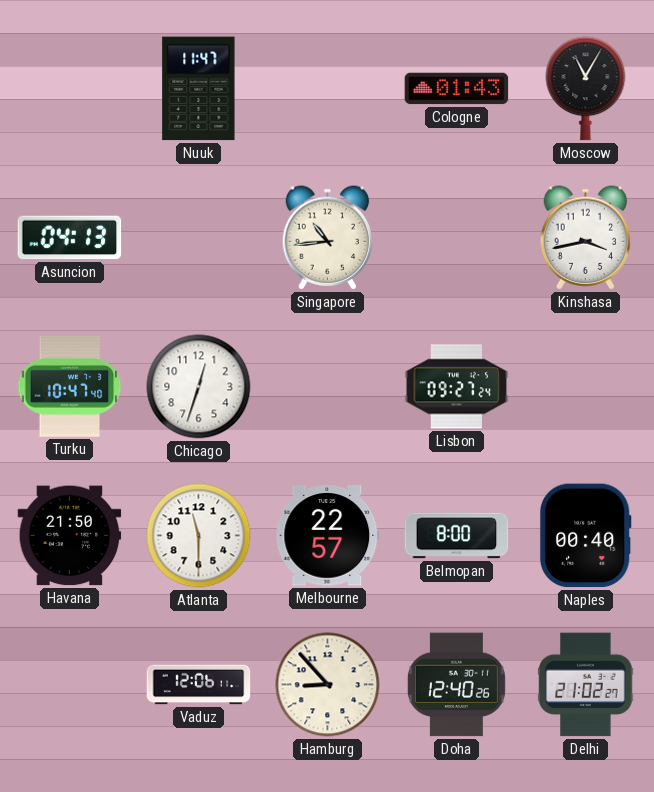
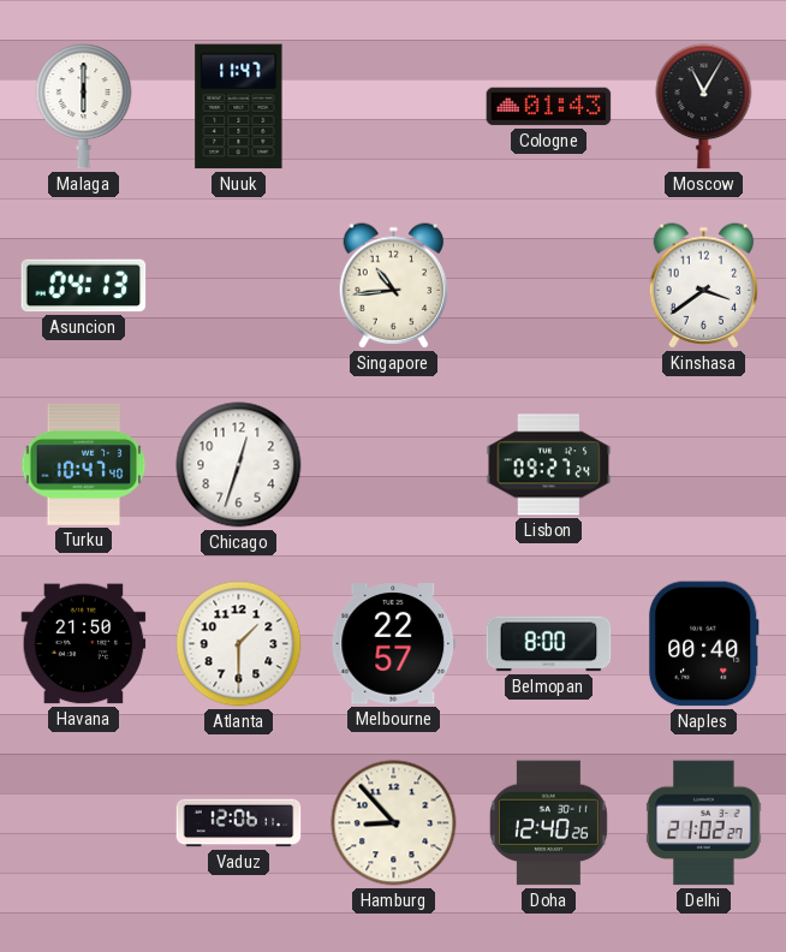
Malaga: none -> 6:00 (84, 107)
Kinshasa: 3:43 -> 3:39 (704, 286)
Atlanta: 11:30 -> 1:30 (239, 644)
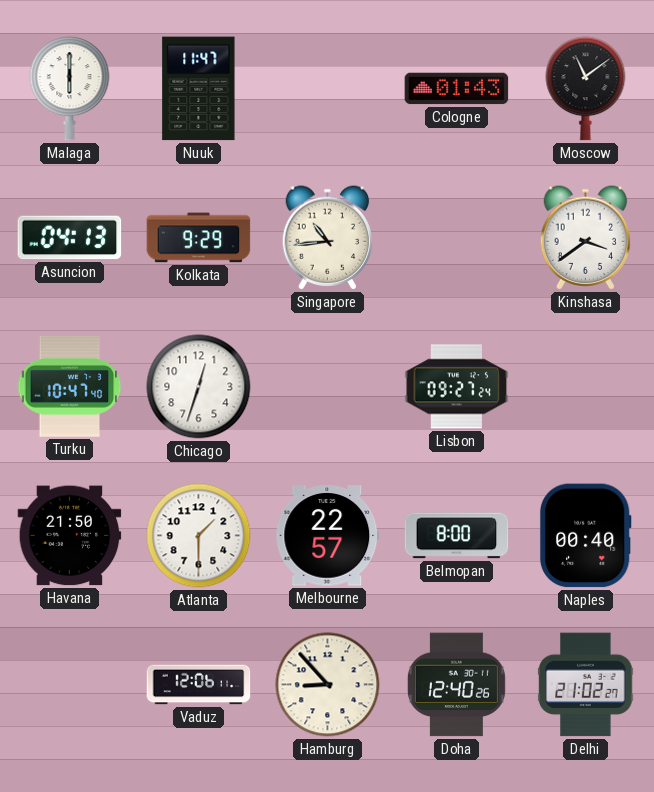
Moscow: 11:05 -> 11:09 (586, 89)
Kolkata: none -> 9:29 (199, 238)
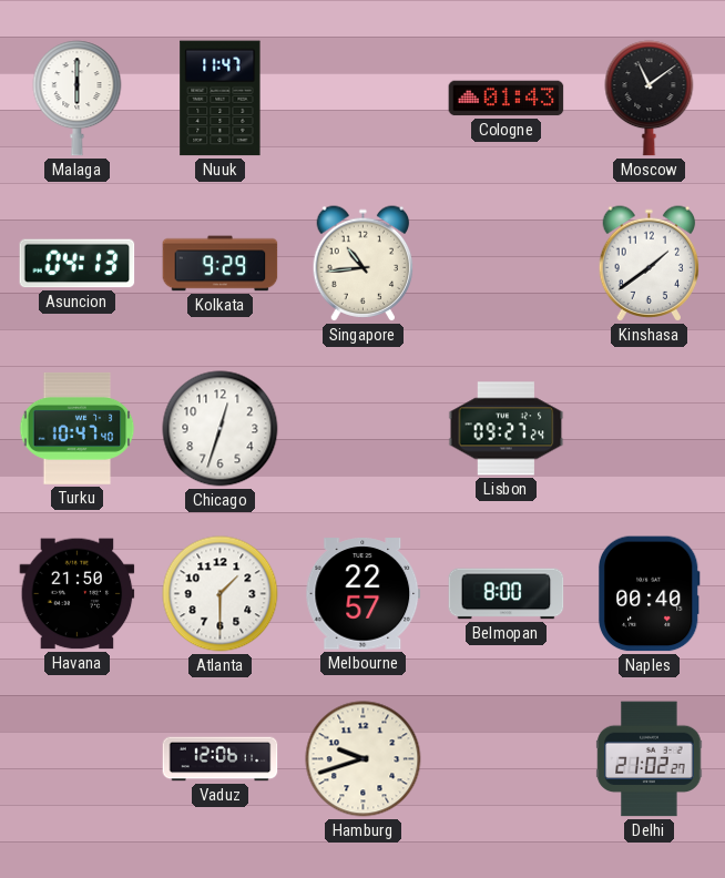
Kinshasa: 3:39 -> 1:39 (650, 264)
Hamburg: 8:53 -> 9:42 (364, 759)
Doha: 12:40 -> none (456, 685)
